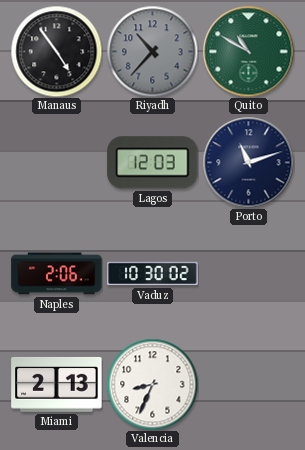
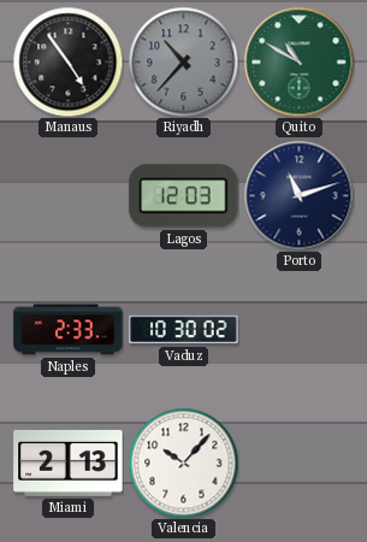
Naples: 2:06 -> 2:33 (69, 330)
Valencia: 8:34 -> 10:07 (183, 463)
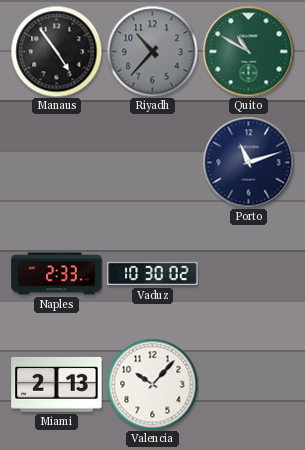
Lagos: 12:03 -> none (184, 196)
